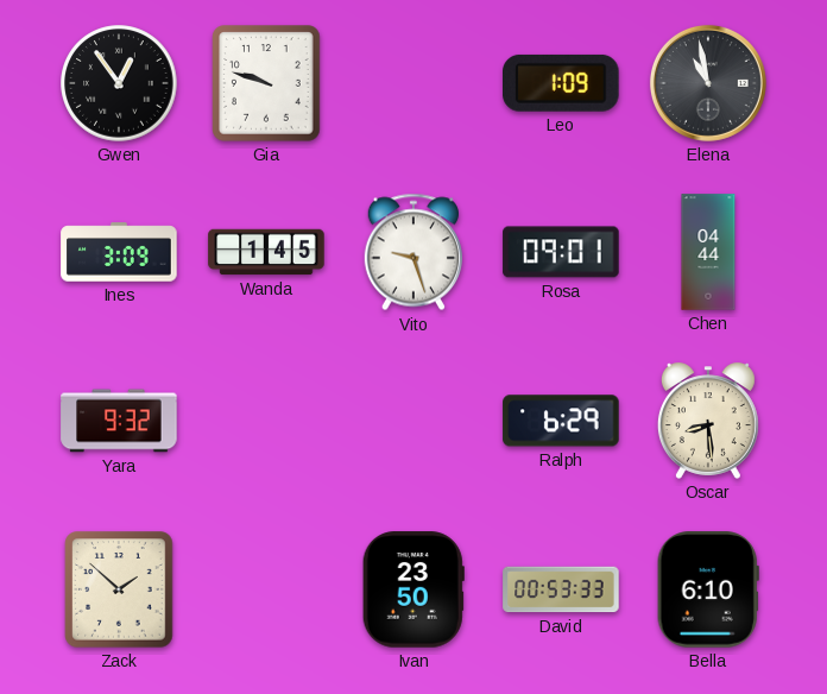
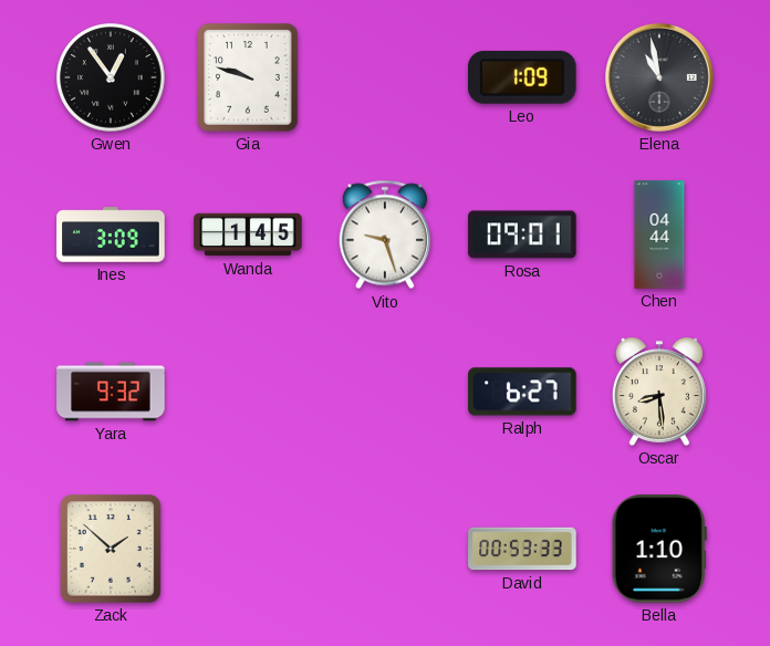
Ralph: 6:29 -> 6:27 (522, 392)
Ivan: 23:50 -> none (414, 589)
Bella: 6:10 -> 1:10 (659, 549)
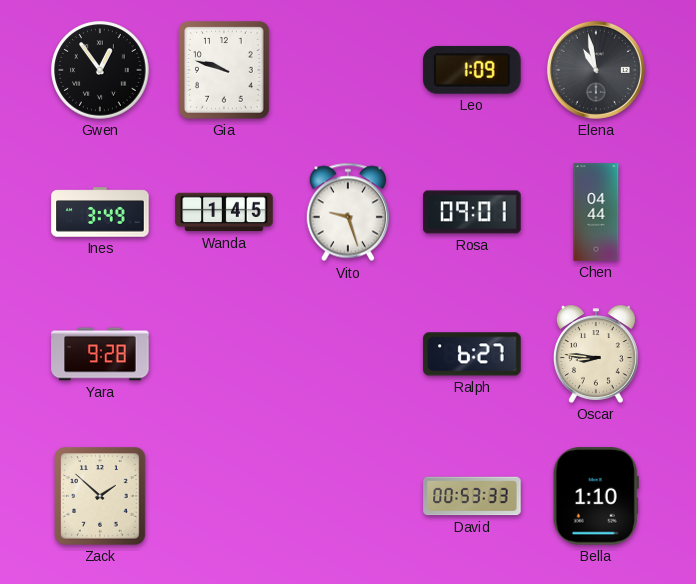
Ines: 3:09 -> 3:49 (100, 212)
Yara: 9:32 -> 9:28 (100, 354)
Oscar: 8:29 -> 8:46 (596, 354)
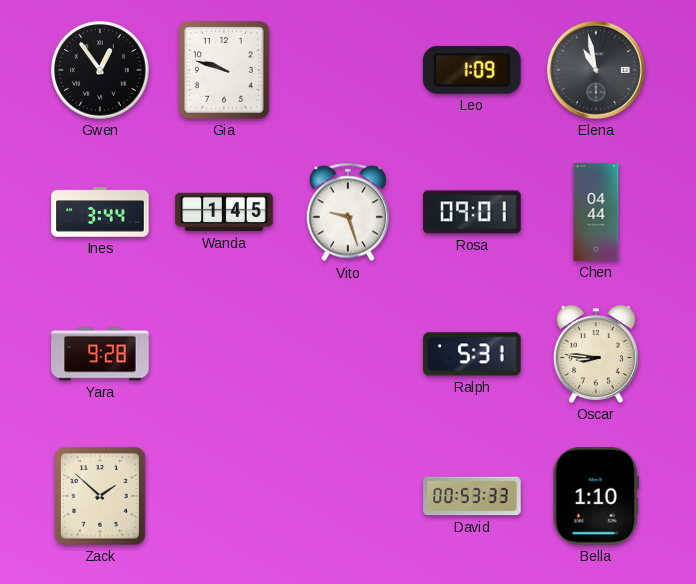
Ines: 3:49 -> 3:44 (100, 212)
Ralph: 6:27 -> 5:31 (472, 354)
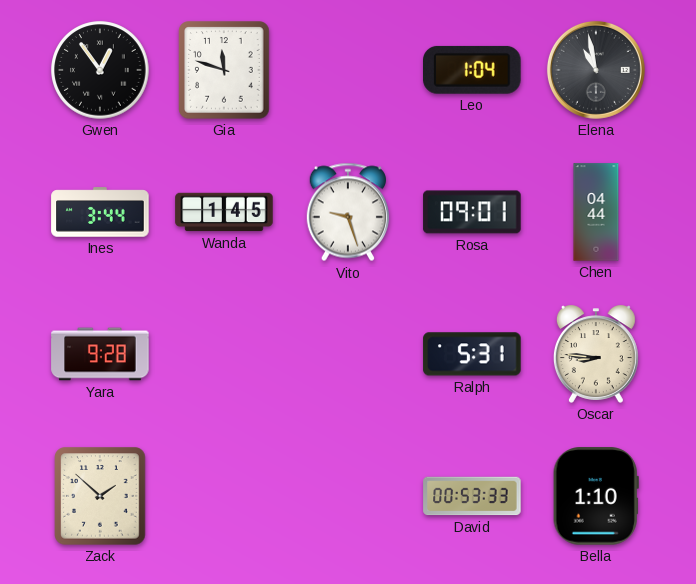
Gia: 9:48 -> 11:48 (224, 70)
Leo: 1:09 -> 1:04 (472, 70)
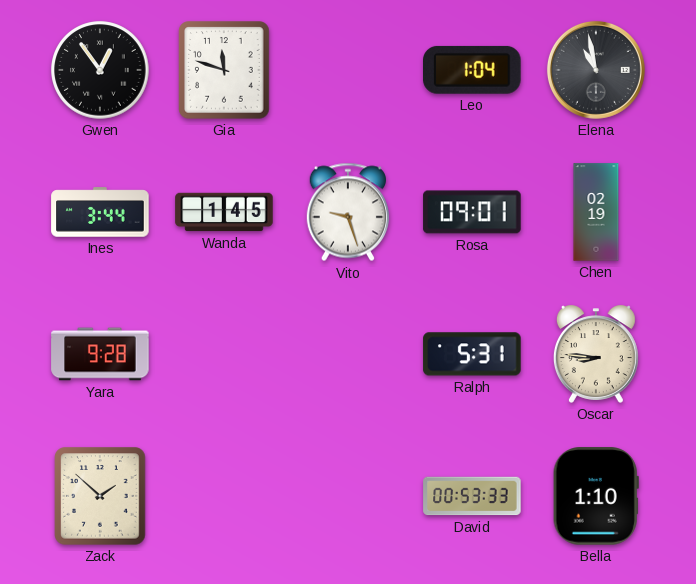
Chen: 04:44 -> 02:19 (596, 212)
